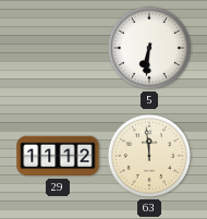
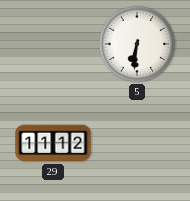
63: 11:59 -> none (149, 156)
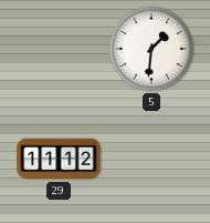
5: 6:31 -> 1:31 (151, 49)
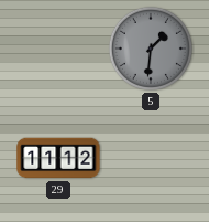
5 dial: white -> grey (151, 49)
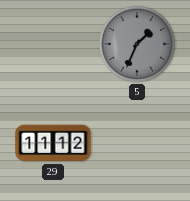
5: 1:31 -> 1:34 (137, 44)
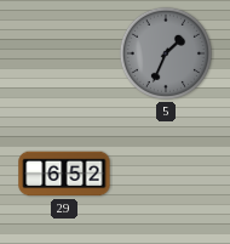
29: 11:12 -> 6:52 (64, 174)
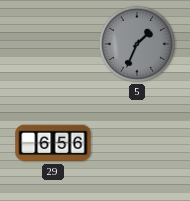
29: 6:52 -> 6:56 (53, 143)
